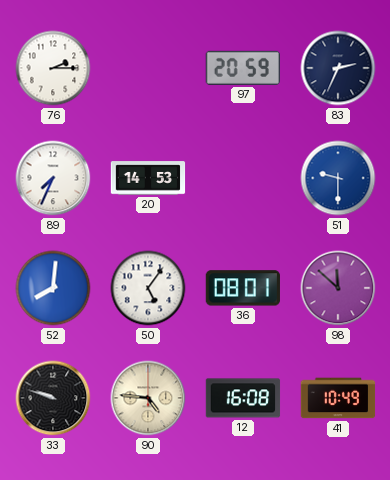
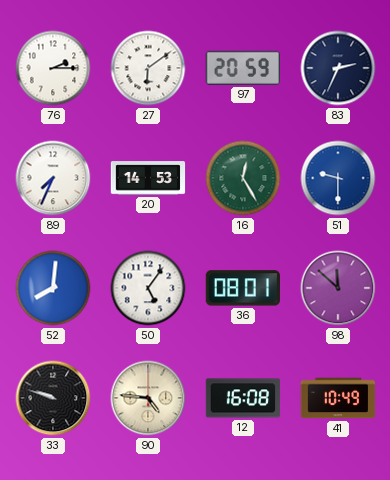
27: none -> 6:09 (148, 68)
16: none -> 12:25 (243, 178)
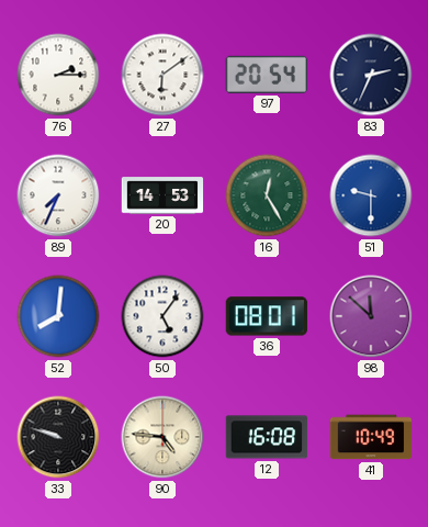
97: 20:59 -> 20:54 (267, 75)
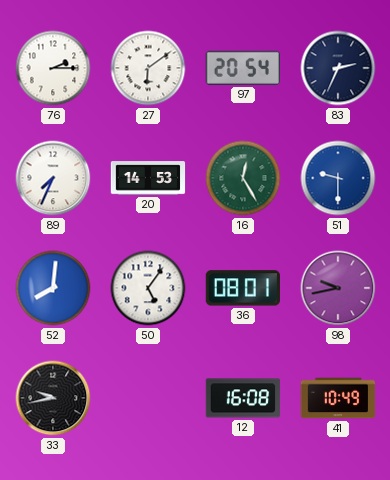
98: 11:52 -> 9:43 (338, 288)
33: 9:48 -> 9:43 (53, 398)
90: 4:46 -> none (162, 437)
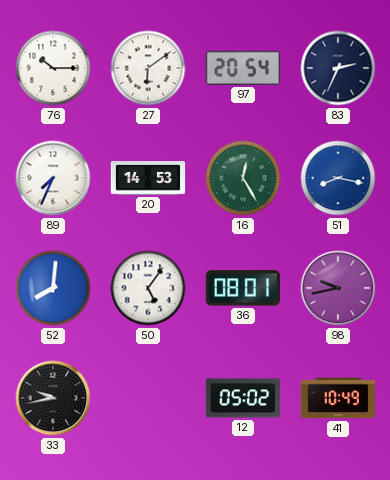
76: 2:15 -> 10:15 (53, 68)
51: 9:30 -> 8:17 (338, 178)
12: 16:08 -> 05:02 (243, 398)
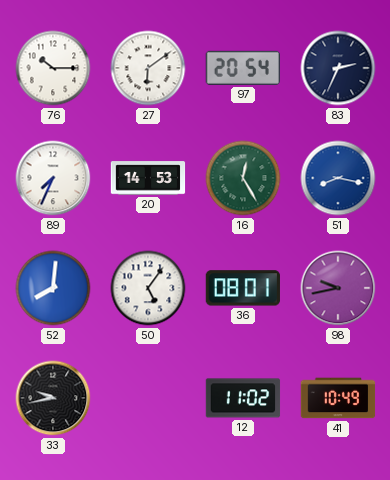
12: 05:02 -> 11:02 (243, 398)
